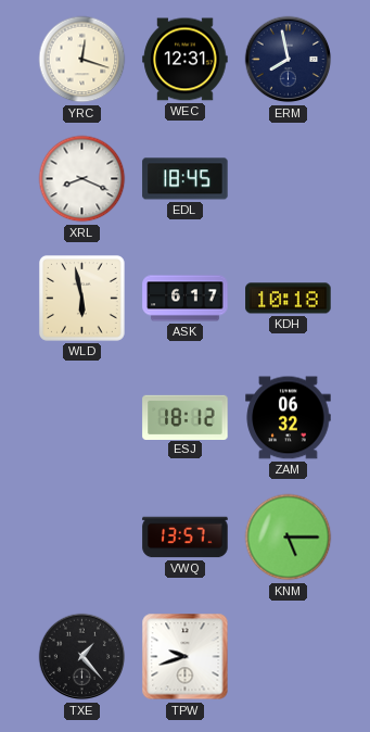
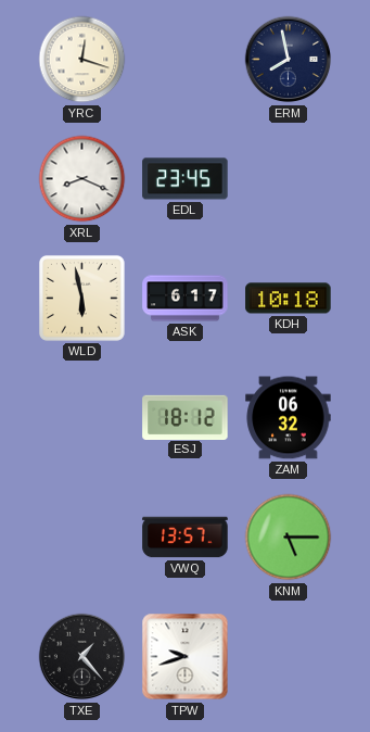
WEC: 12:31 -> none (186, 60)
EDL: 18:45 -> 23:45 (186, 179)
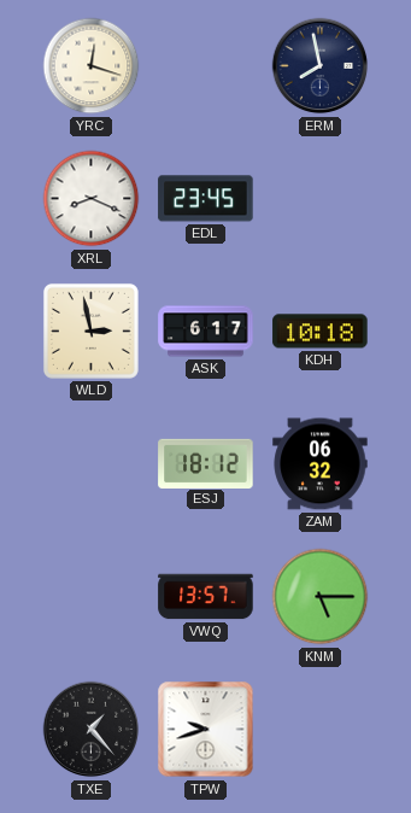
WLD: 5:58 -> 2:58 (90, 331)
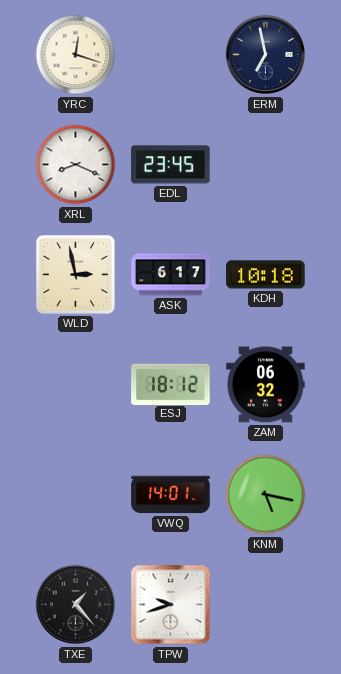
ERM: 7:58 -> 6:58 (266, 55)
VWQ: 13:57 -> 14:01 (171, 495)
KNM: 5:15 -> 5:17 (266, 495)
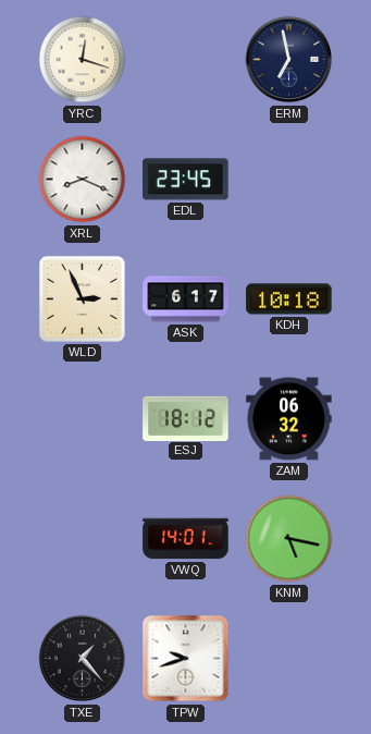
WLD: 2:58 -> 2:56 (82, 298)
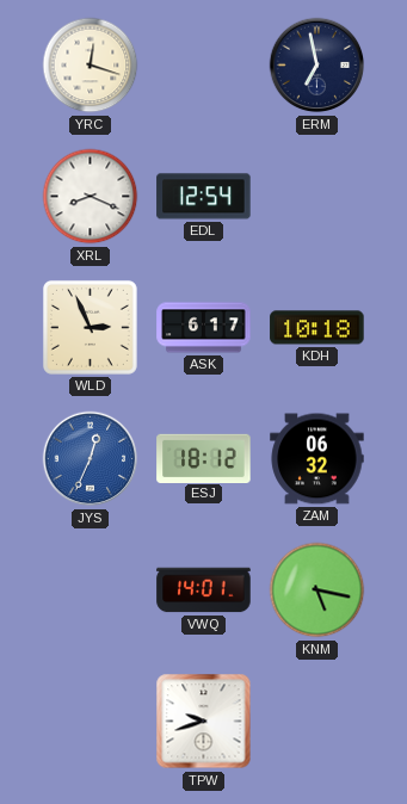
EDL: 23:45 -> 12:54 (204, 197)
JYS: none -> 12:34 (91, 459)
TXE: 1:23 -> none (83, 659)
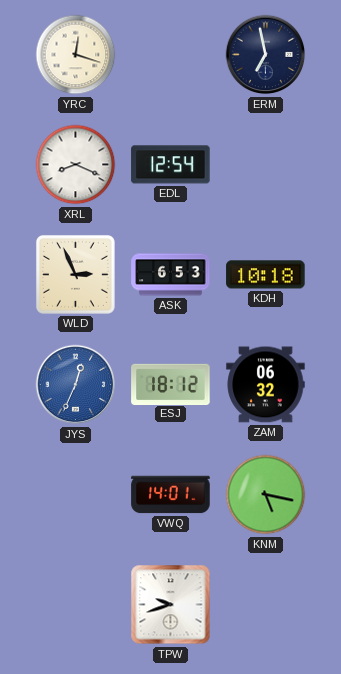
ASK: 6:17 -> 6:53 (171, 275)
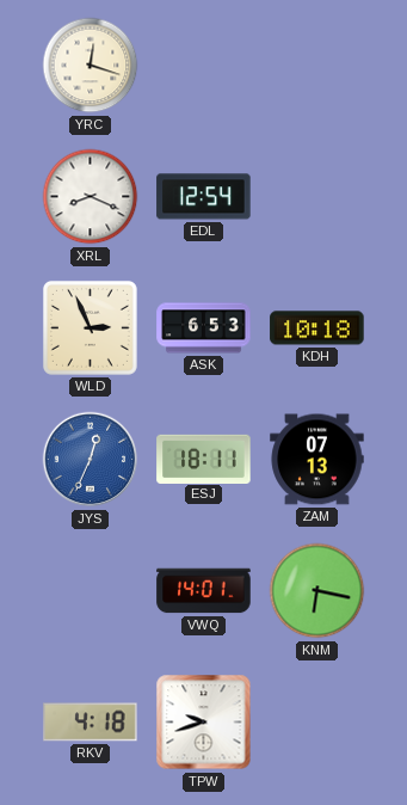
ERM: 6:58 -> none (266, 55)
ESJ: 18:12 -> 18:11 (204, 459)
ZAM: 06:32 -> 07:13 (317, 460)
KNM: 5:17 -> 6:17 (317, 591)
RKV: none -> 4:18 (91, 723)
